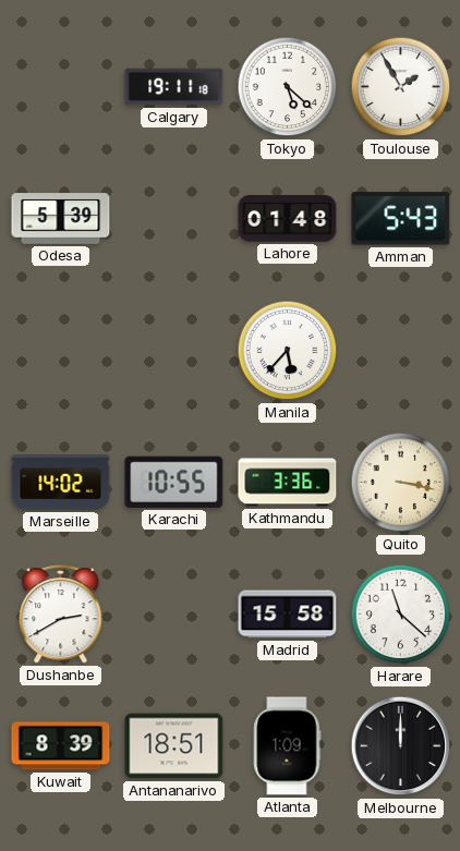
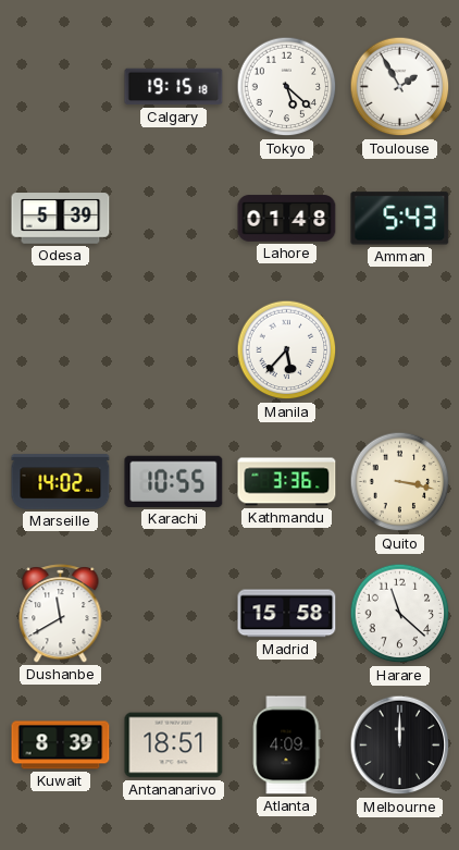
Calgary: 19:11 -> 19:15 (174, 87)
Dushanbe: 2:40 -> 11:40 (61, 614)
Atlanta: 1:09 -> 4:09 (287, 746)
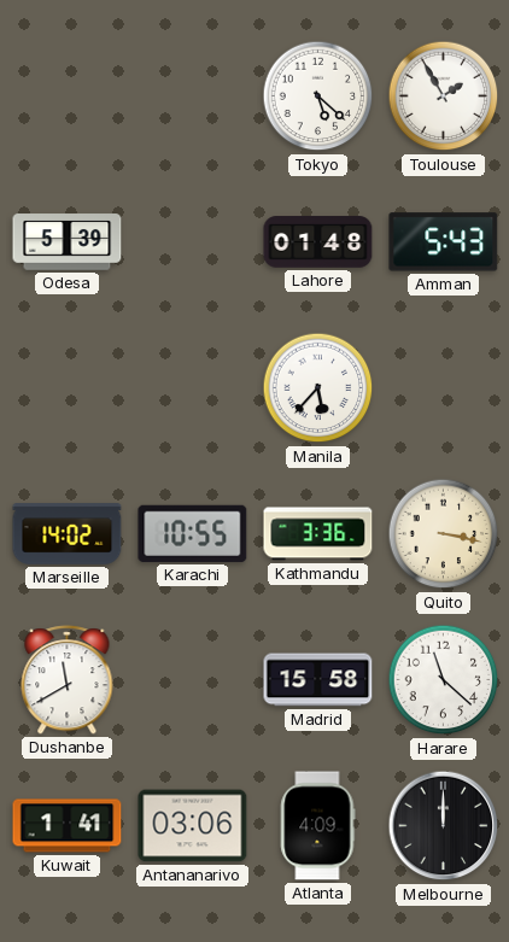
Calgary: 19:15 -> none (174, 87)
Kuwait: 8:39 -> 1:41 (68, 826)
Antananarivo: 18:51 -> 03:06 (193, 826)
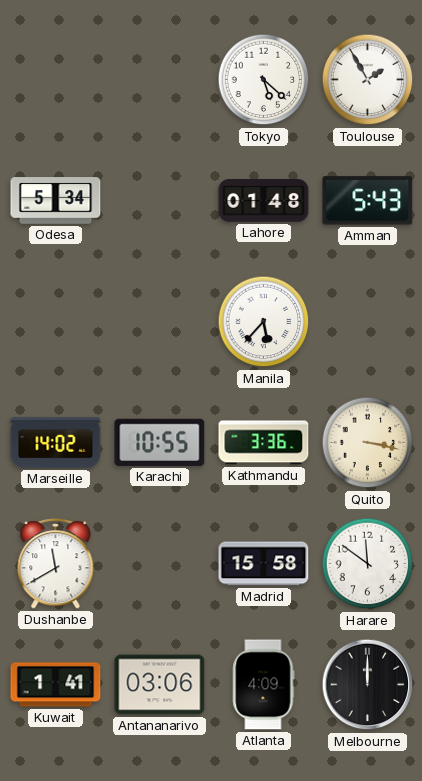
Odesa: 5:39 -> 5:34 (56, 201)
Harare: 11:22 -> 11:51 (368, 564)
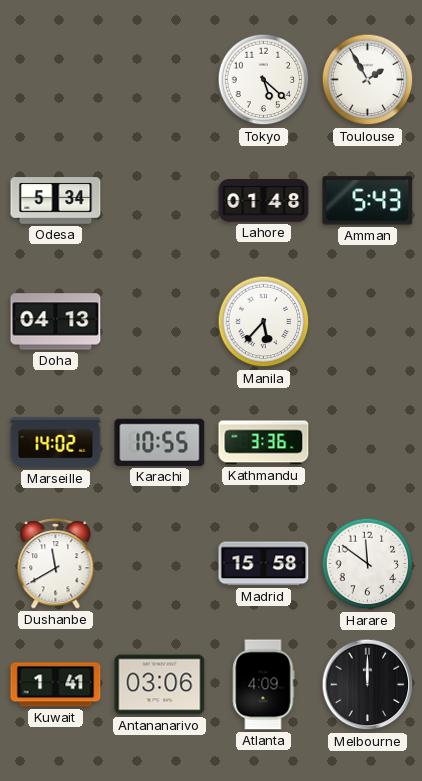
Doha: none -> 04:13 (56, 322)
Quito: 3:17 -> none (368, 443)
